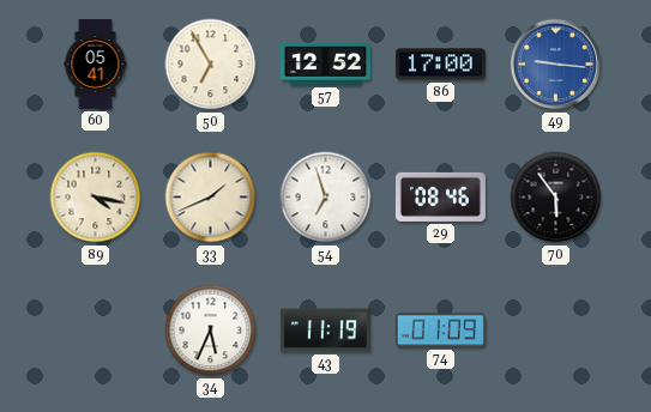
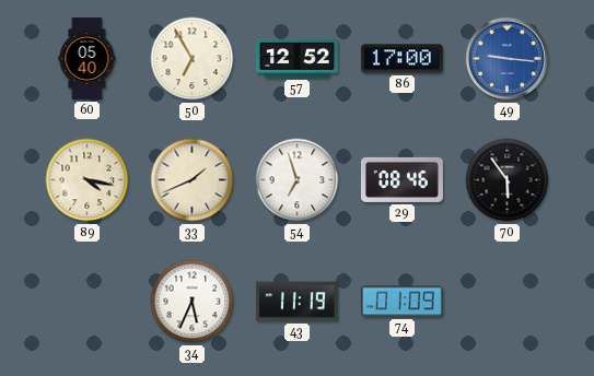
60: 05:41 -> 05:40 (88, 59)
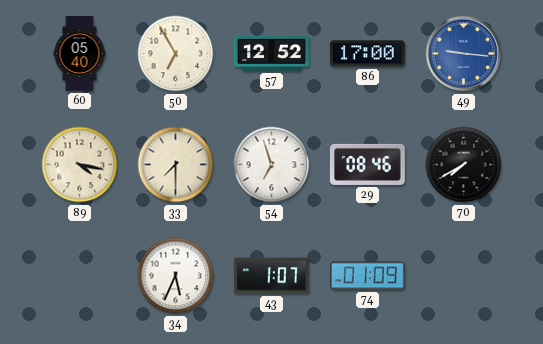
33: 1:41 -> 7:30 (176, 165)
70: 5:54 -> 7:40 (464, 165)
43: 11:19 -> 1:07 (271, 276)
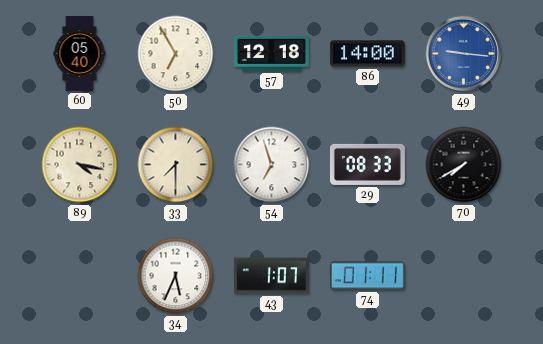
57: 12:52 -> 12:18 (271, 53)
86: 17:00 -> 14:00 (367, 54)
29: 08:46 -> 08:33 (367, 164)
74: 01:09 -> 01:11 (367, 276)
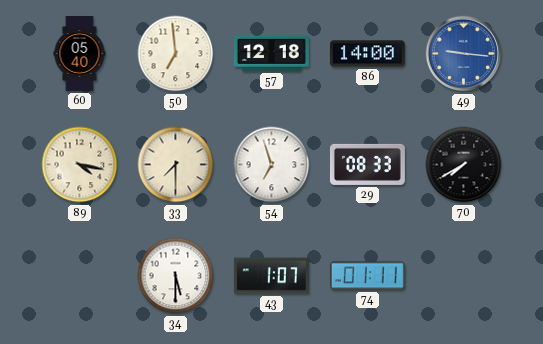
50: 6:55 -> 6:59 (176, 54)
34: 5:34 -> 5:30 (176, 276)
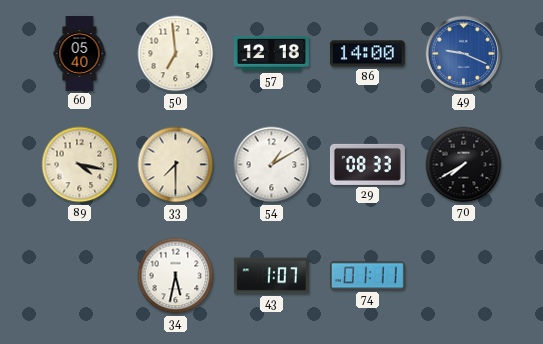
49: 9:16 -> 9:19 (464, 54)
54: 6:57 -> 1:10 (272, 165)
34: 5:30 -> 5:32 (176, 276)
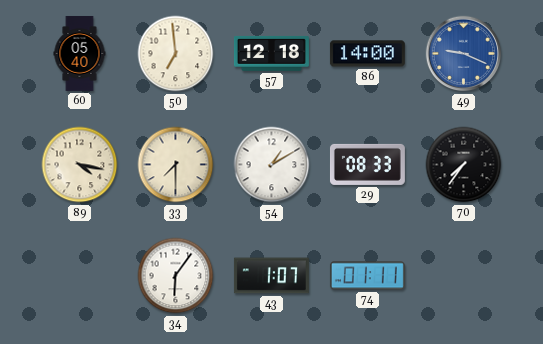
70: 7:40 -> 7:36 (464, 165)
34: 5:32 -> 6:06 (176, 276)
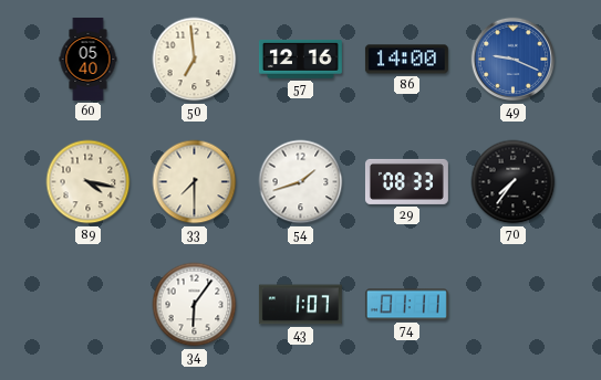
57: 12:18 -> 12:16 (300, 59)
54: 1:10 -> 1:42 (301, 182)
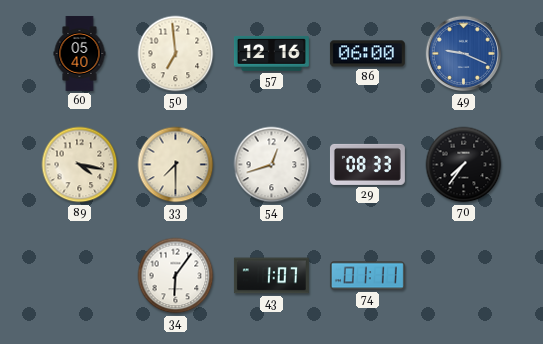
86: 14:00 -> 06:00 (367, 54)
54: 1:42 -> 12:42 (272, 165)
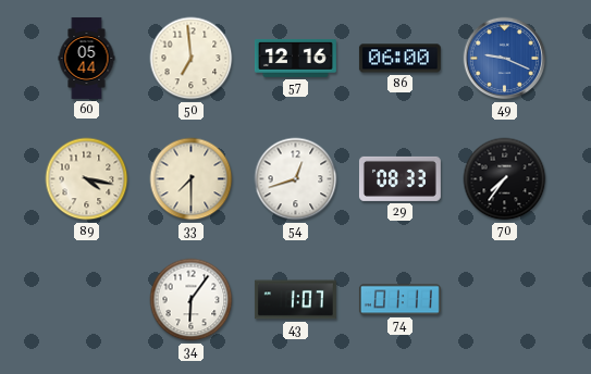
60: 05:40 -> 05:44 (87, 59)
